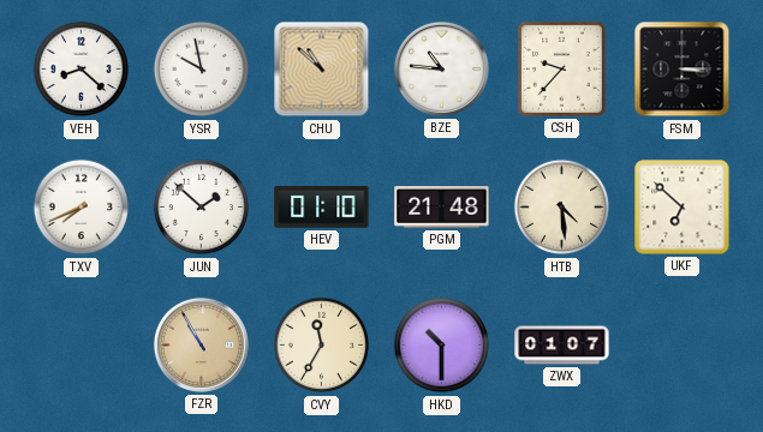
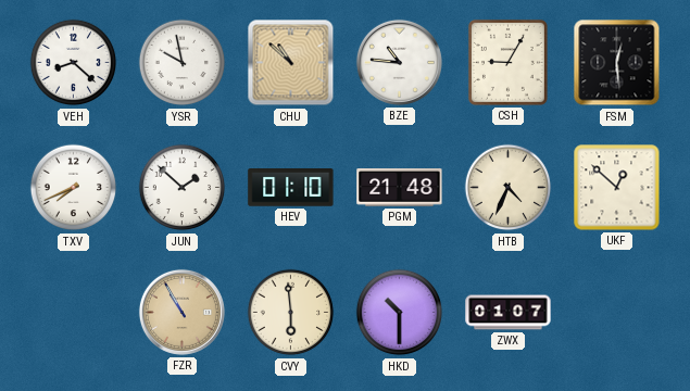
CSH: 9:37 -> 9:05 (507, 62)
FSM: 3:15 -> 12:29 (617, 63)
HTB: 4:29 -> 4:34 (509, 188)
UKF: 6:52 -> 12:52 (617, 188)
CVY: 11:35 -> 5:59 (291, 313)
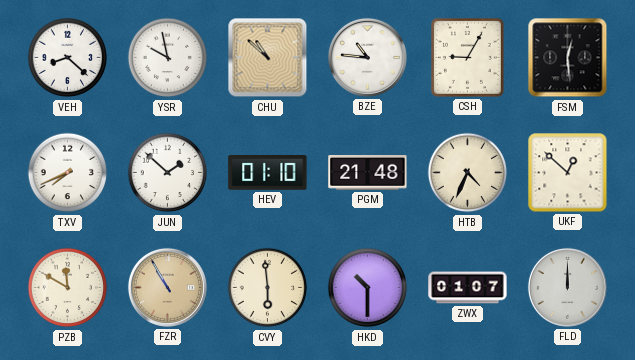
PZB: none -> 11:50 (68, 288)
FLD: none -> 12:00 (567, 287)
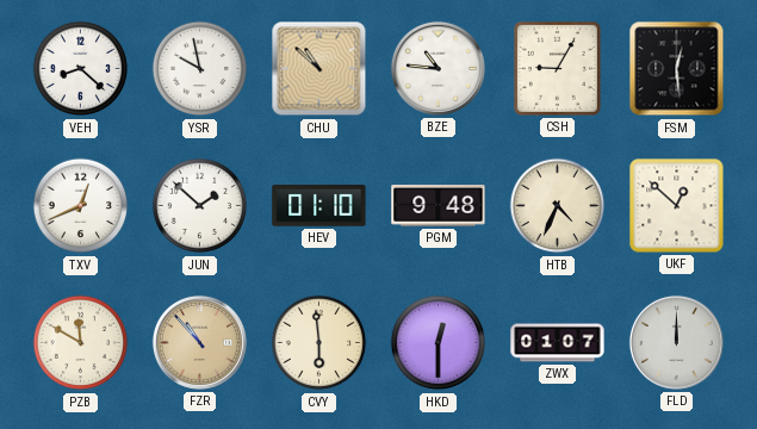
TXV: 7:41 -> 12:41 (81, 206)
PGM: 21:48 -> 9:48 (439, 206)
FZR: 10:55 -> 10:53 (199, 342)
HKD: 10:30 -> 12:30 (439, 343)
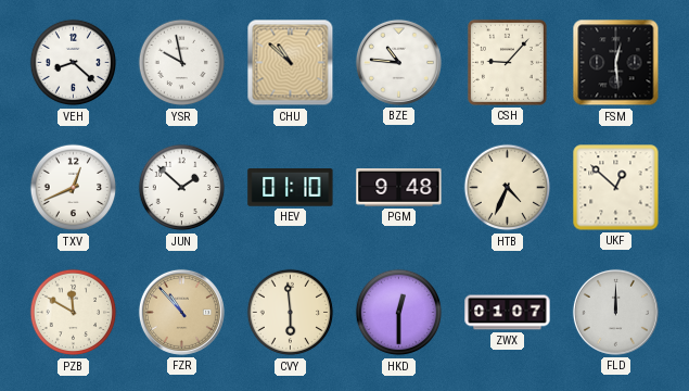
CSH: 9:05 -> 9:07 (507, 62)
